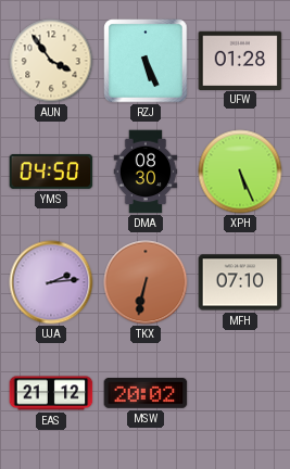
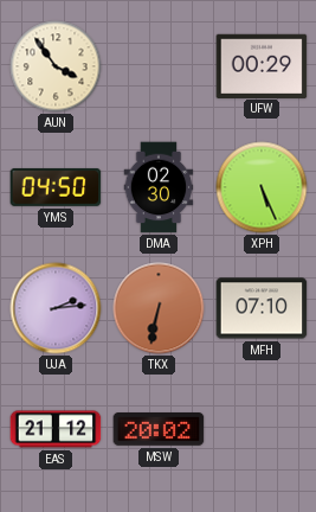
RZJ: 5:26 -> none (146, 61)
UFW: 01:28 -> 00:29 (262, 65)
DMA: 08:30 -> 02:30 (159, 187)
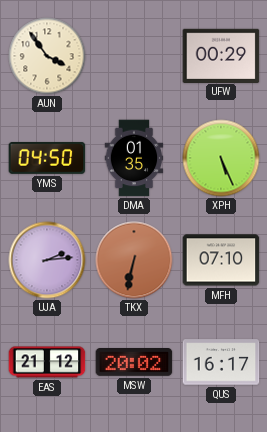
DMA: 02:30 -> 01:35 (134, 158)
QUS: none -> 16:17 (221, 362)
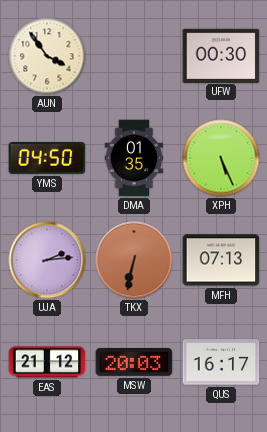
UFW: 00:29 -> 00:30 (221, 55)
MFH: 07:10 -> 07:13 (221, 260)
MSW: 20:02 -> 20:03 (134, 363)
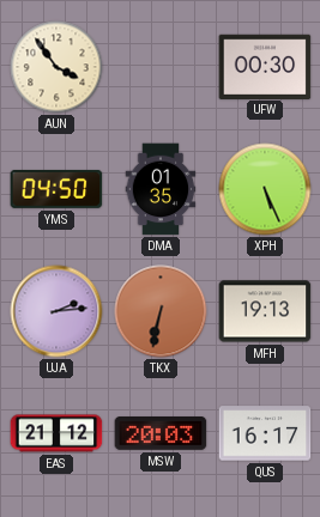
MFH: 07:13 -> 19:13 (265, 311)
